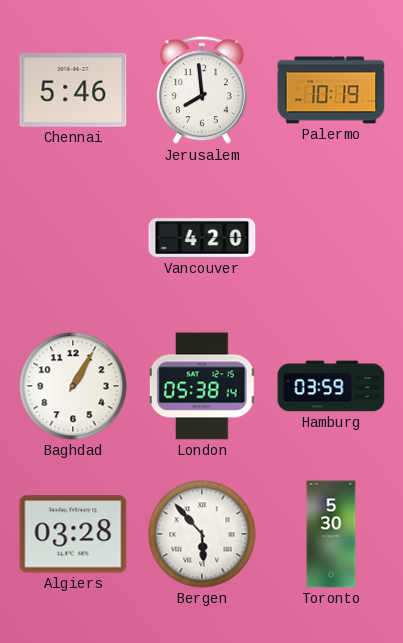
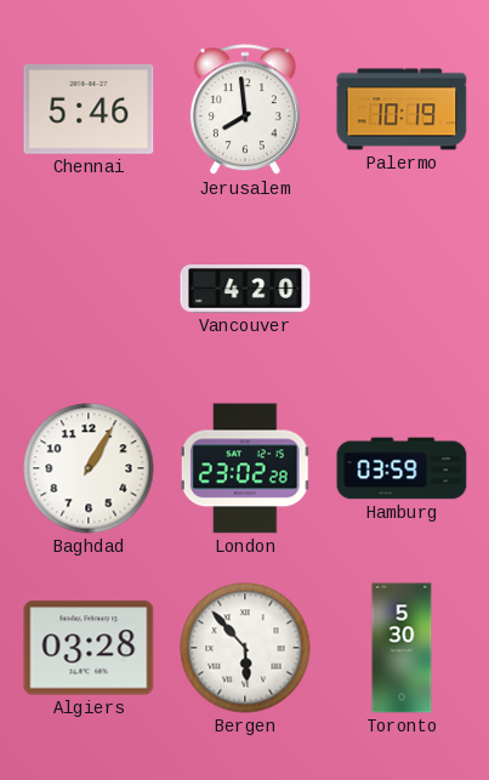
London: 05:38 -> 23:02 (245, 468)
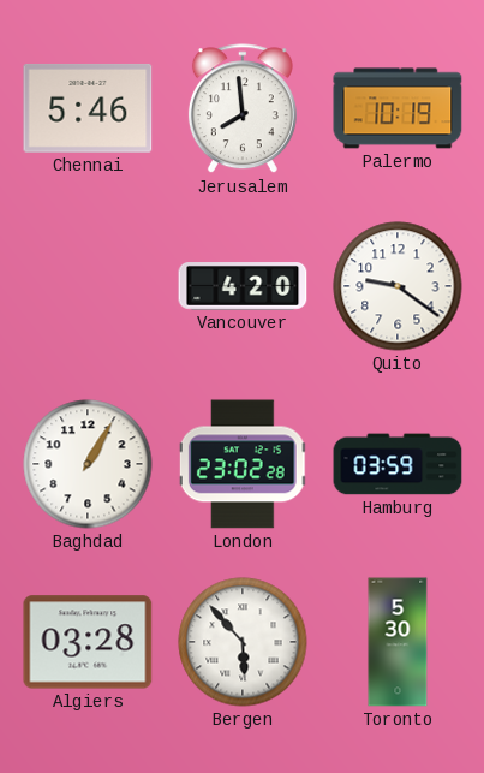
Quito: none -> 9:21 (398, 286)
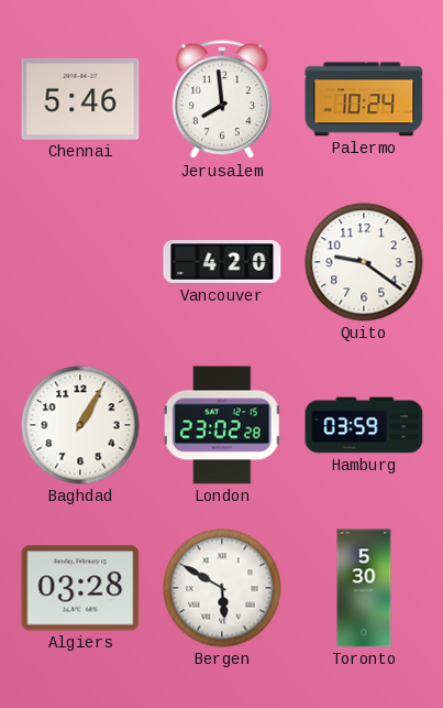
Palermo: 10:19 -> 10:24 (364, 99)
Bergen: 5:53 -> 5:50 (222, 588)
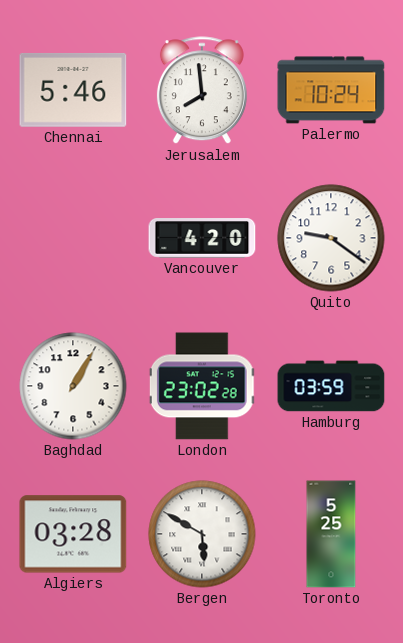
Toronto: 5:30 -> 5:25 (331, 534)
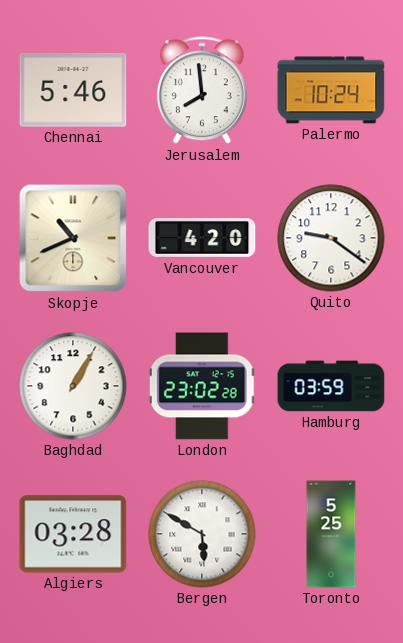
Skopje: none -> 10:41 (73, 238)
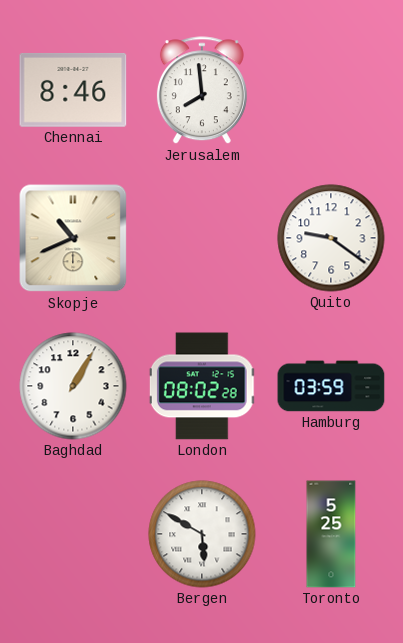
Chennai: 5:46 -> 8:46 (73, 90)
Palermo: 10:24 -> none (331, 90)
Vancouver: 4:20 -> none (202, 238)
London: 23:02 -> 08:02 (202, 386)
Algiers: 03:28 -> none (73, 534)
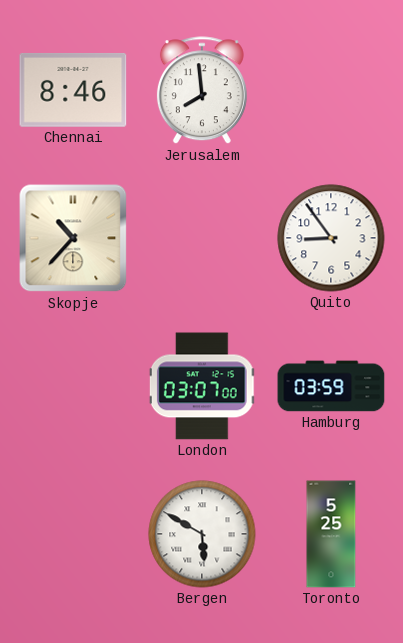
Skopje: 10:41 -> 10:37 (73, 238)
Quito: 9:21 -> 8:54 (331, 238)
Baghdad: 1:05 -> none (73, 386)
London: 08:02 -> 03:07 (202, 386)
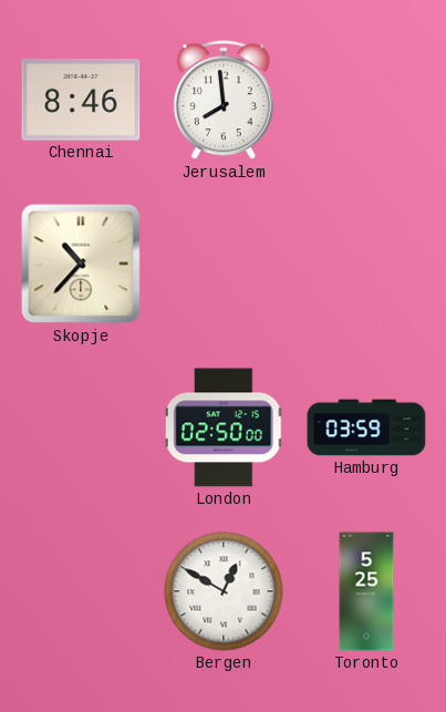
Quito: 8:54 -> none (331, 238)
London: 03:07 -> 02:50 (224, 427)
Bergen: 5:50 -> 12:50 (224, 591)
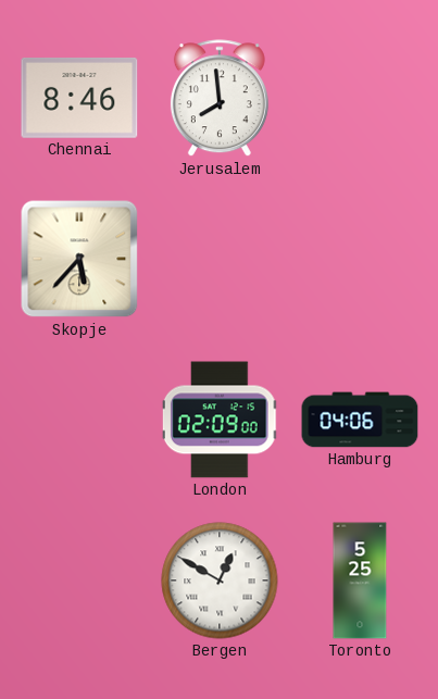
Skopje: 10:37 -> 5:37 (79, 259)
London: 02:50 -> 02:09 (220, 420)
Hamburg: 03:59 -> 04:06 (360, 420)
